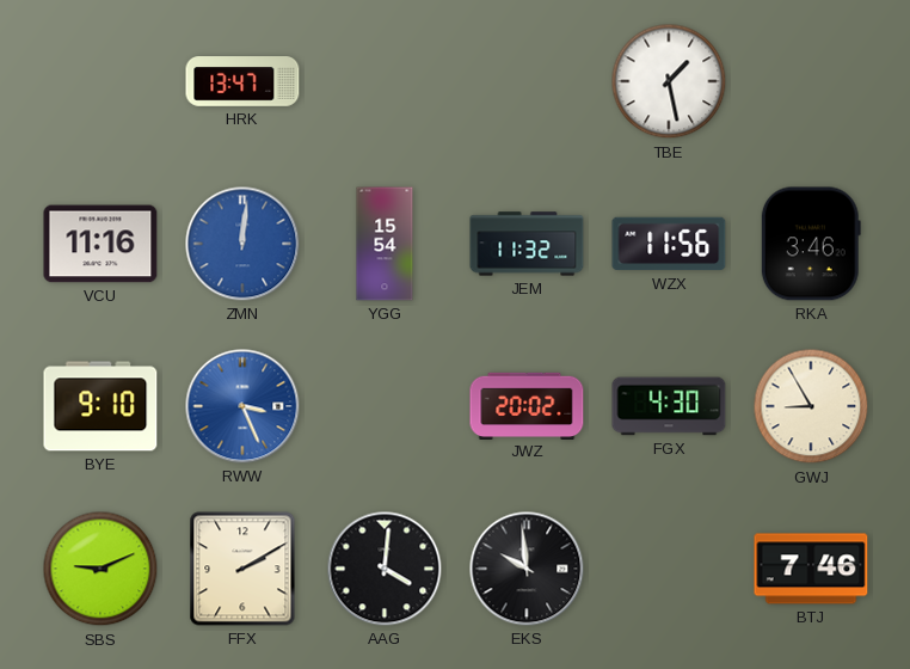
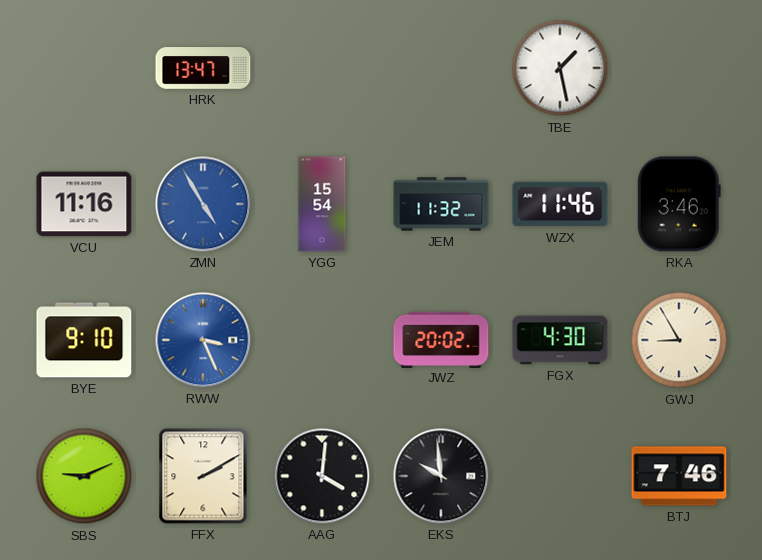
ZMN: 12:01 -> 4:55 (203, 204)
WZX: 11:56 -> 11:46 (560, 204)
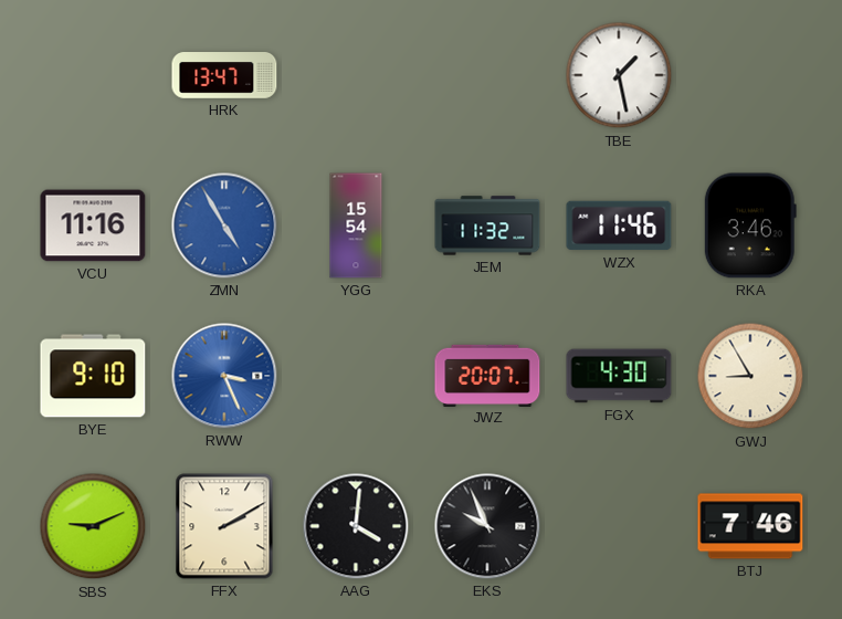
JWZ: 20:02 -> 20:07 (487, 375)
EKS: 9:59 -> 9:56 (487, 526)
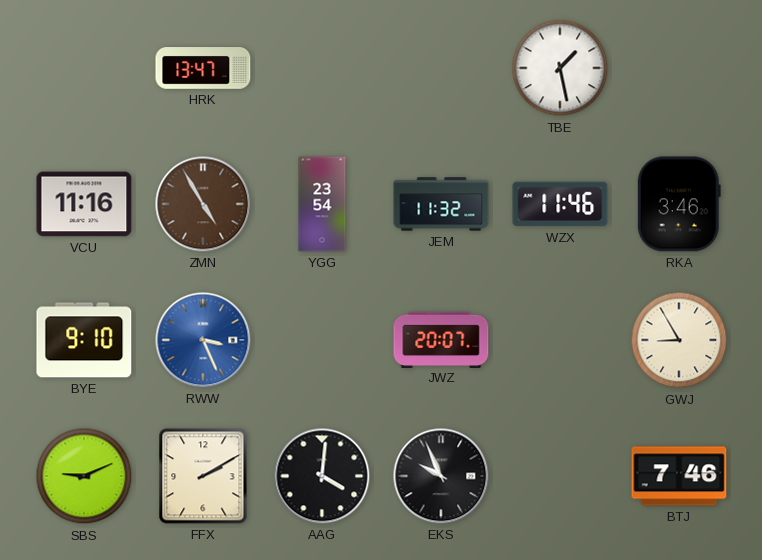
ZMN dial: blue -> brown (203, 204)
YGG: 15:54 -> 23:54 (322, 204)
FGX: 4:30 -> none (619, 376)
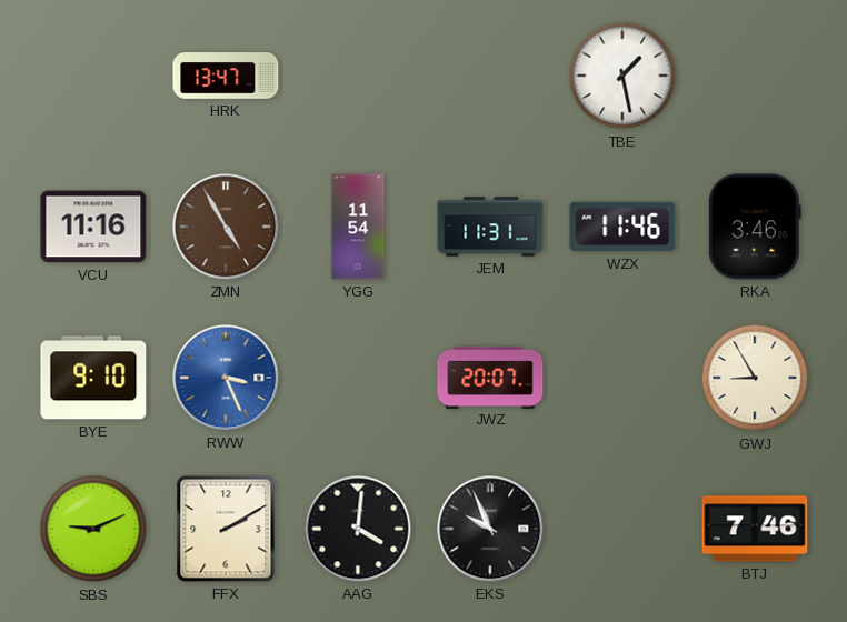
YGG: 23:54 -> 11:54 (358, 227)
JEM: 11:32 -> 11:31 (490, 227)
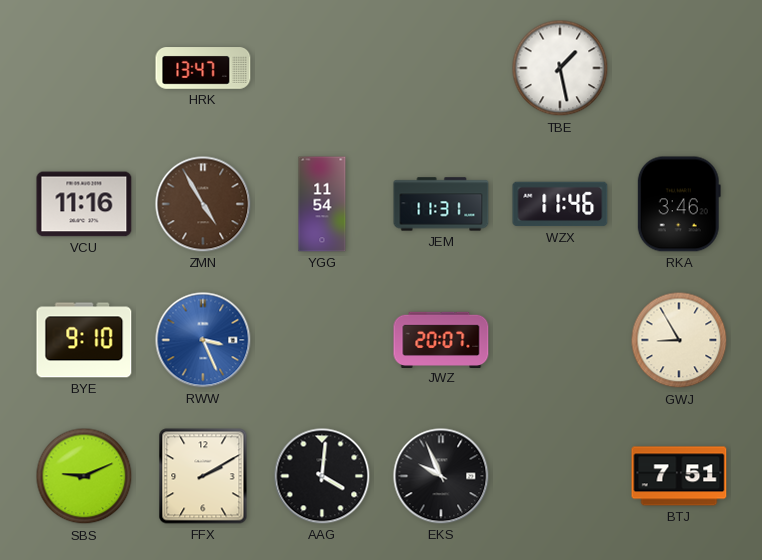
BTJ: 7:46 -> 7:51 (679, 476)
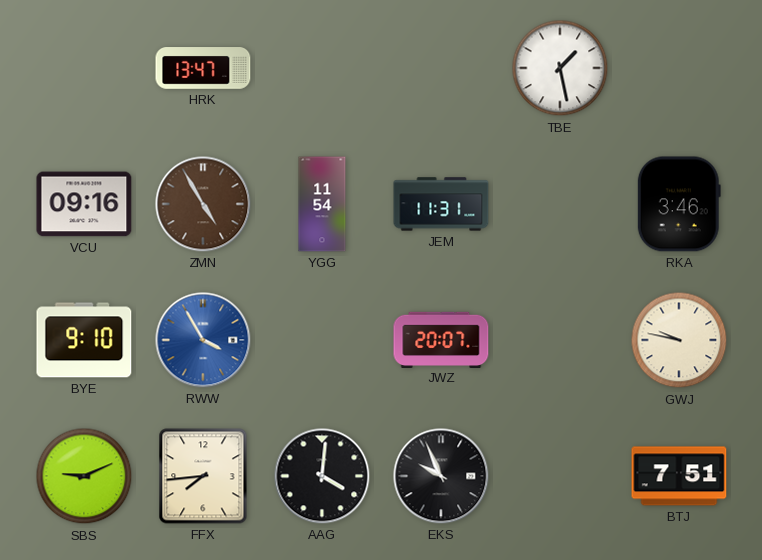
VCU: 11:16 -> 09:16 (84, 204)
WZX: 11:46 -> none (560, 204)
RWW: 3:26 -> 3:55 (203, 340)
GWJ: 8:55 -> 9:47 (679, 340)
FFX: 2:10 -> 7:44 (203, 476)
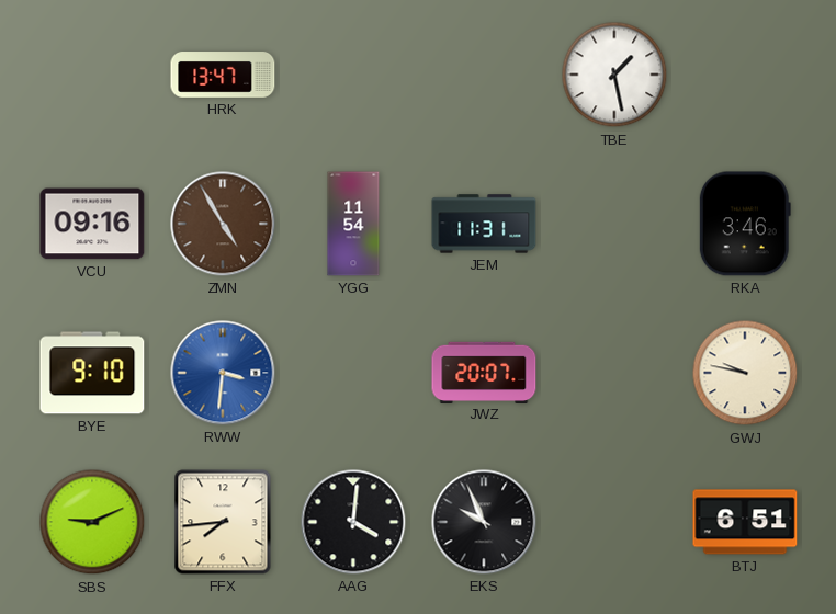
RWW: 3:55 -> 3:31 (223, 373)
BTJ: 7:51 -> 6:51 (745, 522)
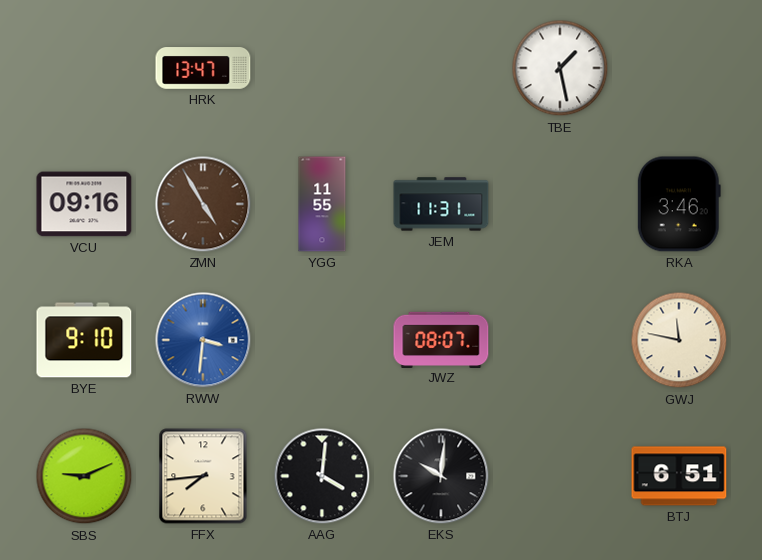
YGG: 11:54 -> 11:55 (322, 204)
JWZ: 20:07 -> 08:07 (441, 339)
GWJ: 9:47 -> 11:47 (679, 340)
EKS: 9:56 -> 10:01 (441, 476)
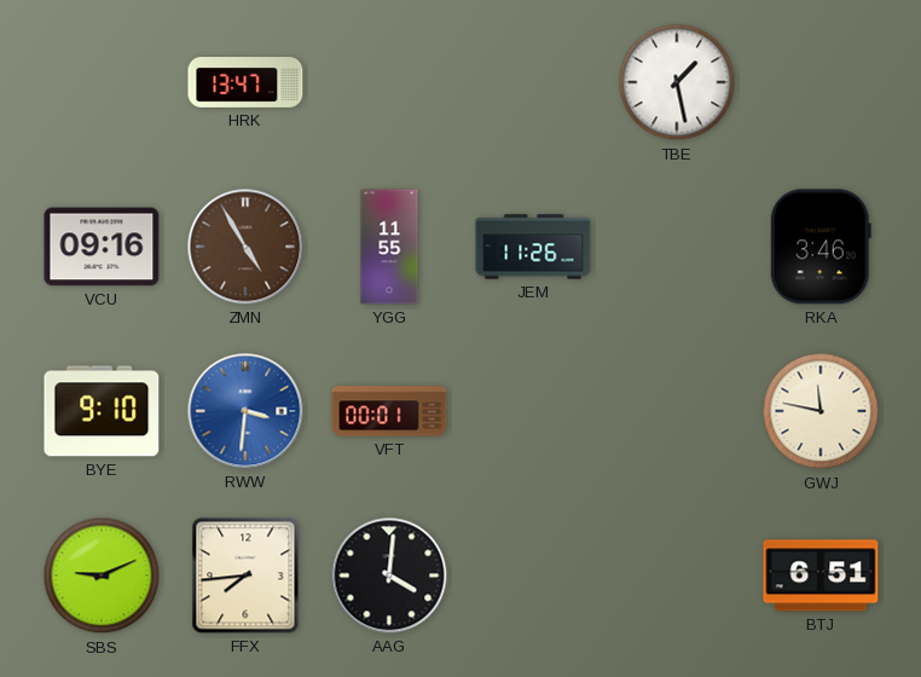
JEM: 11:31 -> 11:26 (533, 247)
VFT: none -> 00:01 (389, 411)
JWZ: 08:07 -> none (441, 339)
EKS: 10:01 -> none (441, 476)
